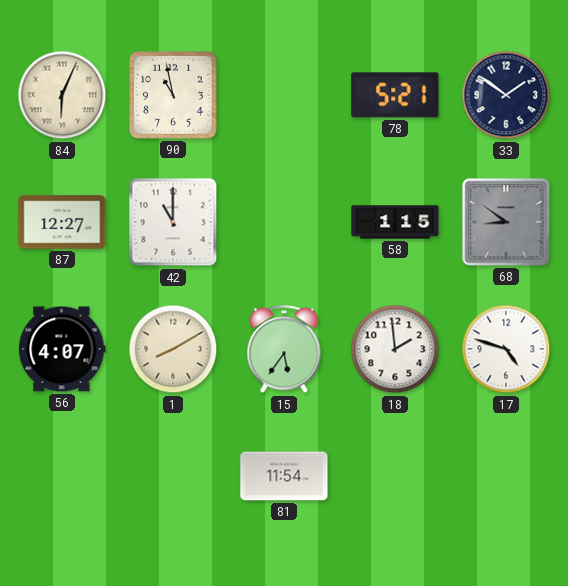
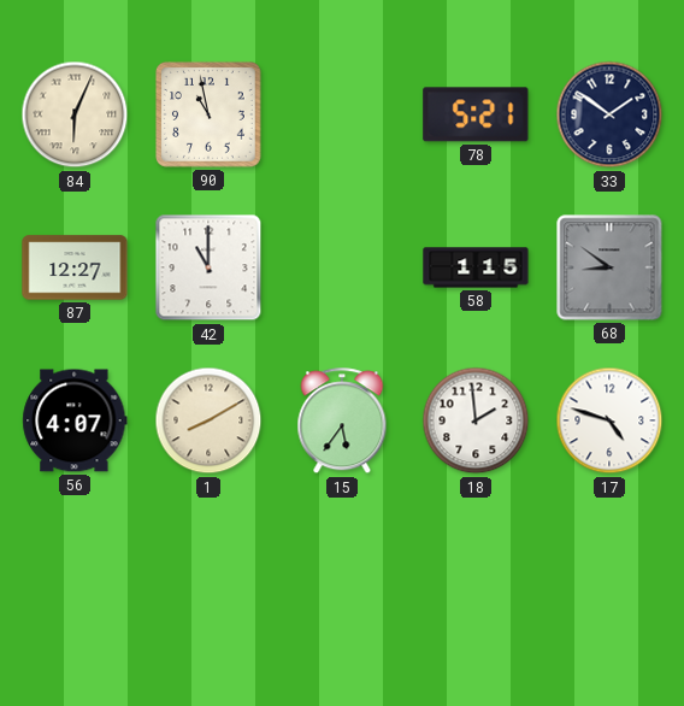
81: 11:54 -> none (284, 476)
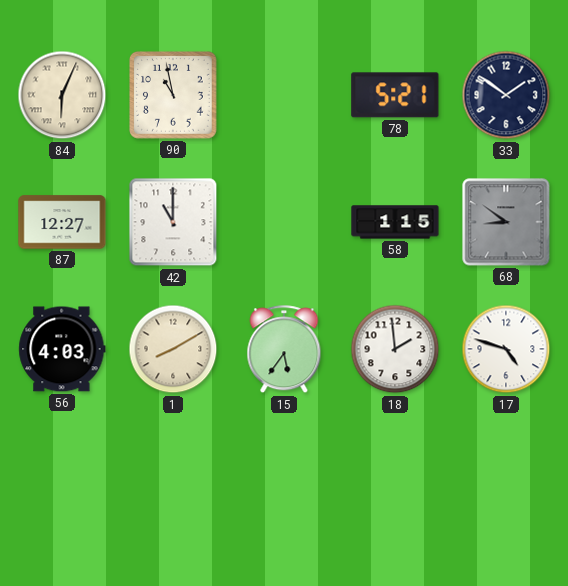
56: 4:07 -> 4:03 (62, 349)
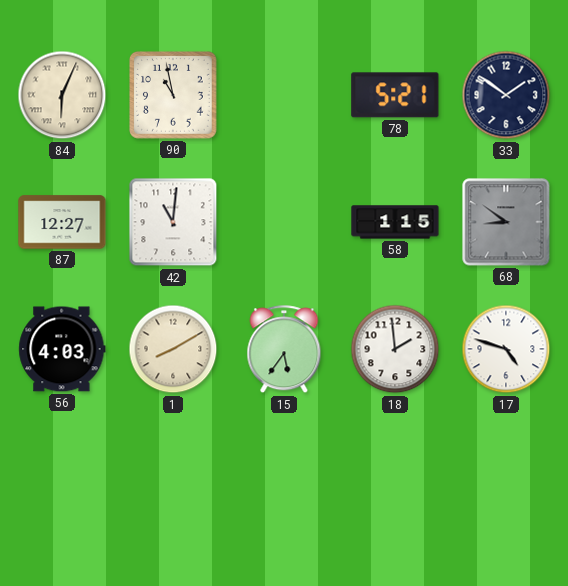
42: 11:00 -> 11:01 (173, 222)
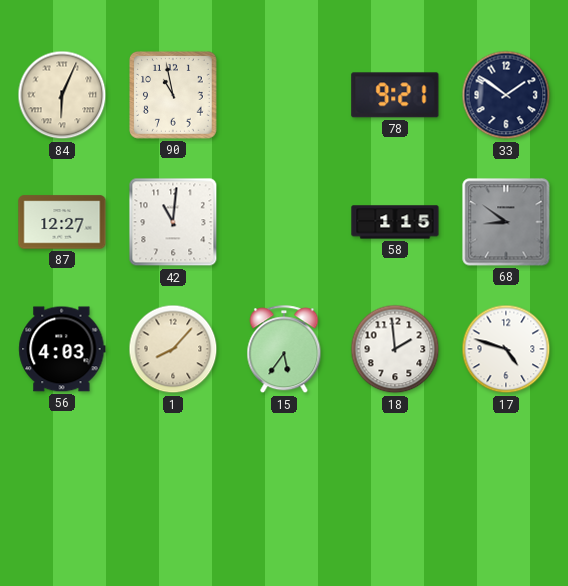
78: 5:21 -> 9:21 (395, 95)
1: 8:10 -> 8:07 (173, 349)
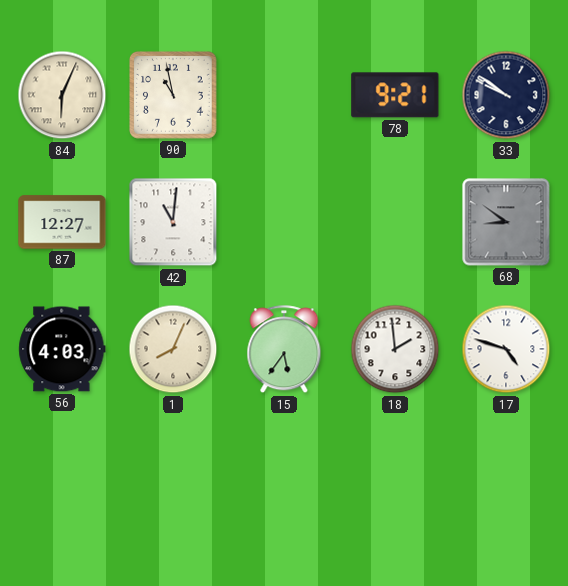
33: 1:51 -> 9:51 (506, 95)
58: 1:15 -> none (395, 222)
1: 8:07 -> 8:04 (173, 349)
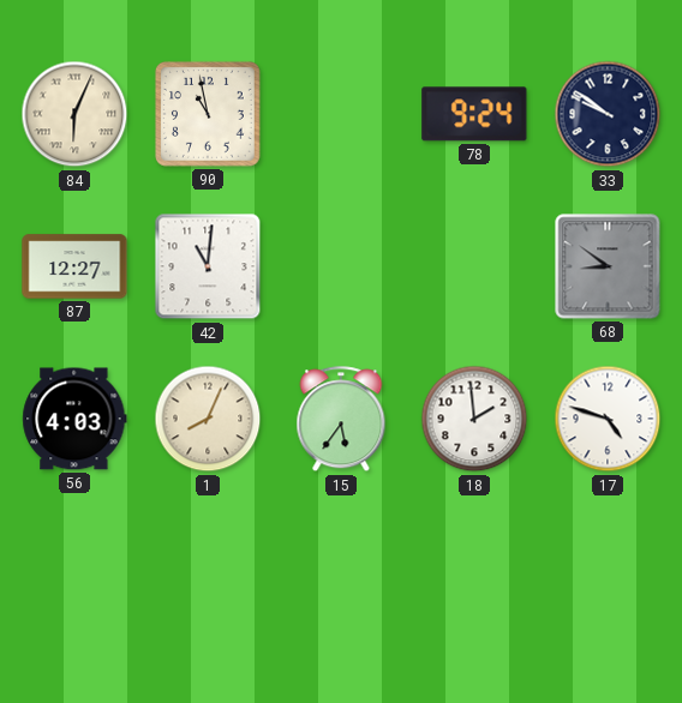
78: 9:21 -> 9:24 (474, 114)
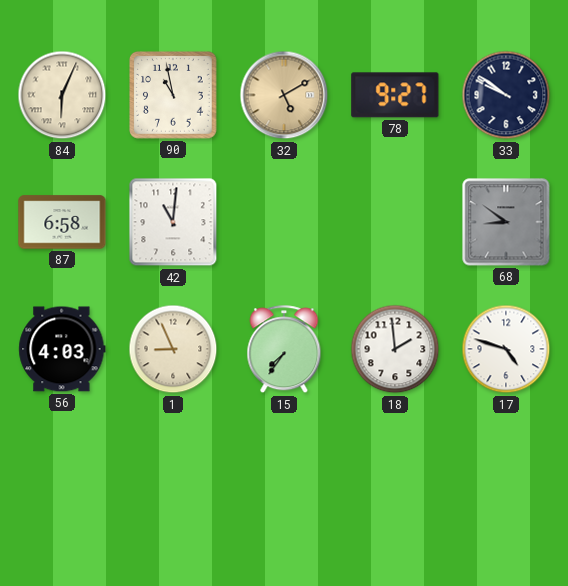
32: none -> 5:10 (284, 95)
78: 9:24 -> 9:27 (395, 95)
87: 12:27 -> 6:58 (62, 222)
1: 8:04 -> 8:56 (173, 349)
15: 5:36 -> 7:36 (284, 350)
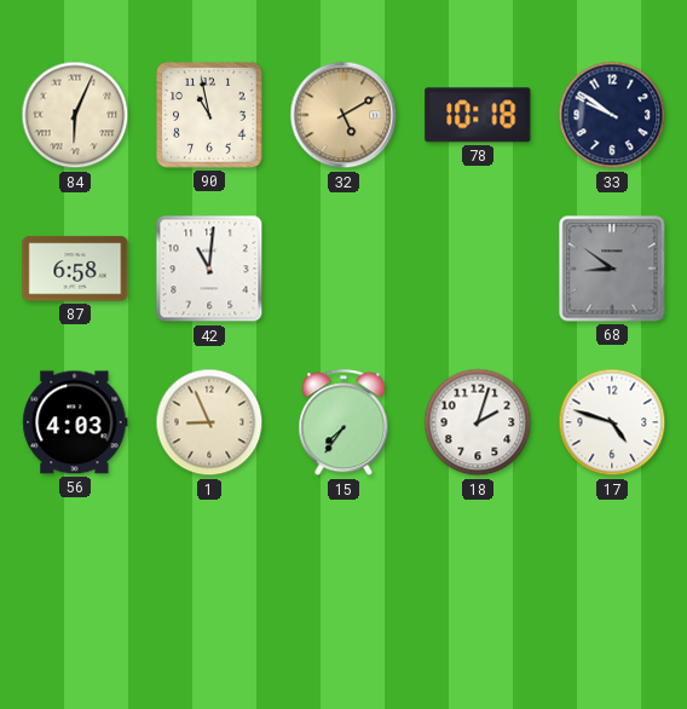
78: 9:27 -> 10:18 (478, 115)
18: 1:59 -> 2:03 (478, 422)
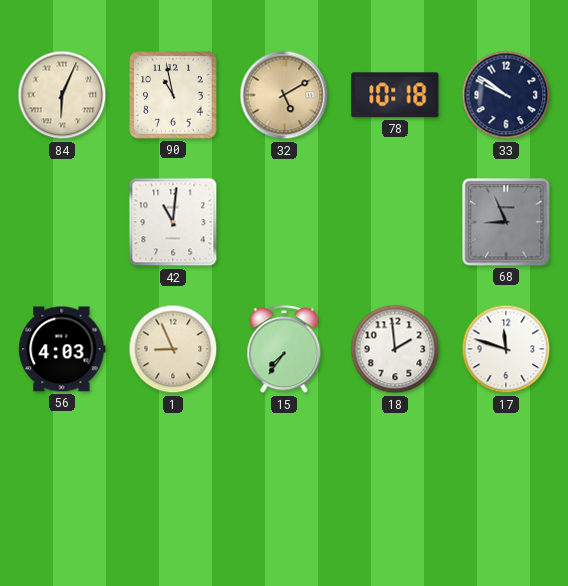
87: 6:58 -> none (75, 269)
68: 8:51 -> 8:56 (506, 222)
18: 2:03 -> 1:59 (395, 349)
17: 4:48 -> 11:48 (506, 349)
